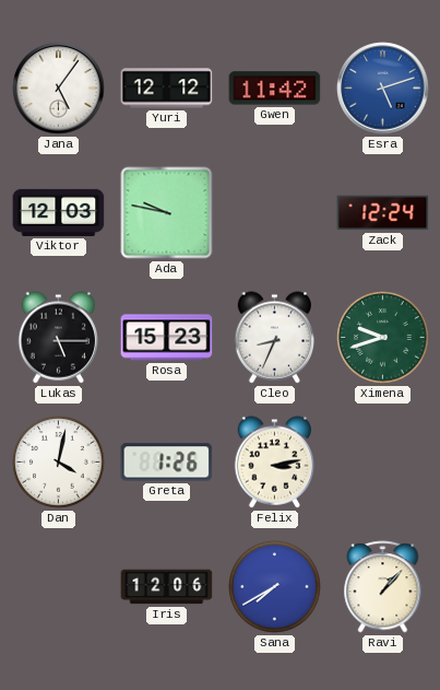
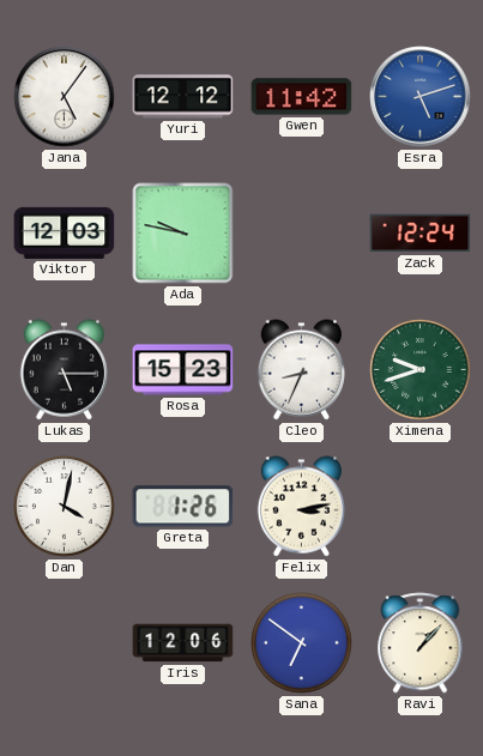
Sana: 7:40 -> 6:51 (302, 643)
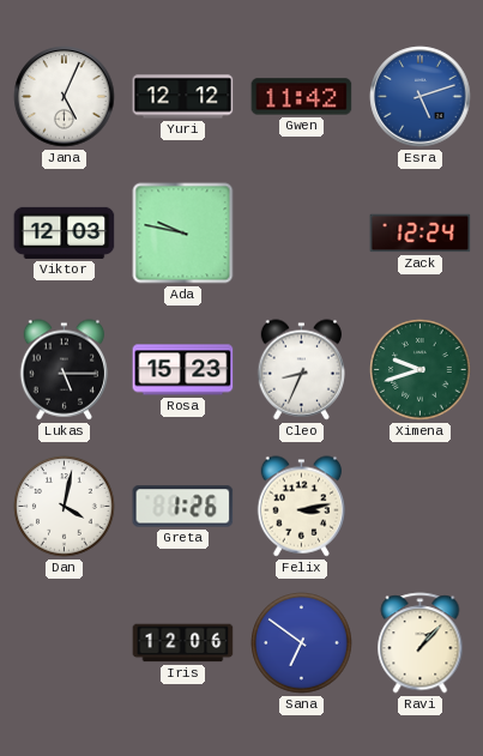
Jana: 5:06 -> 5:04 (65, 97)
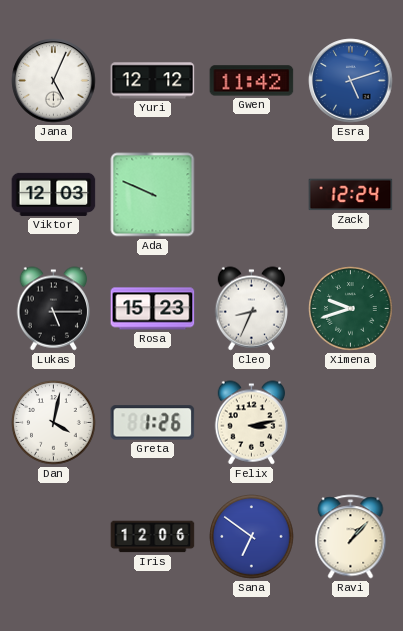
Ada: 9:47 -> 9:49 (153, 195)
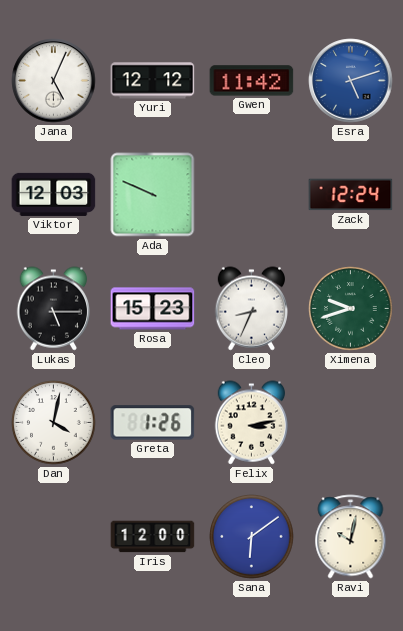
Iris: 12:06 -> 12:00 (153, 537)
Sana: 6:51 -> 6:09 (252, 537)
Ravi: 1:07 -> 10:02 (351, 537)
